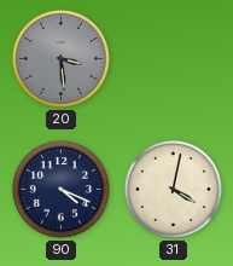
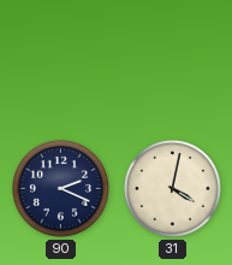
20: 3:29 -> none (60, 58)
90: 4:19 -> 2:19 (60, 188)
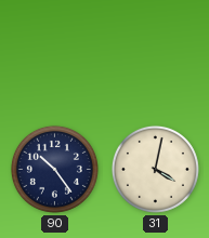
90: 2:19 -> 10:24 (54, 169)
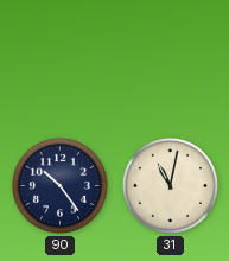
31: 4:02 -> 11:02 (170, 185)
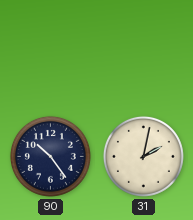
31: 11:02 -> 2:02 (143, 156)
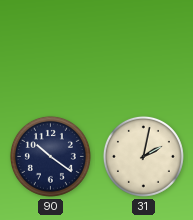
90: 10:24 -> 10:21 (50, 156)
